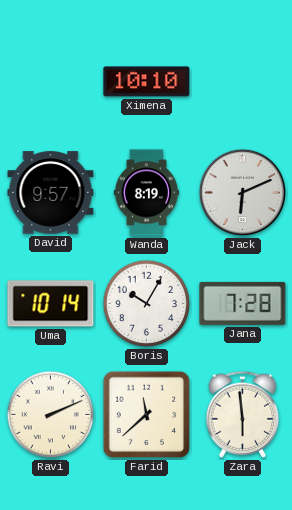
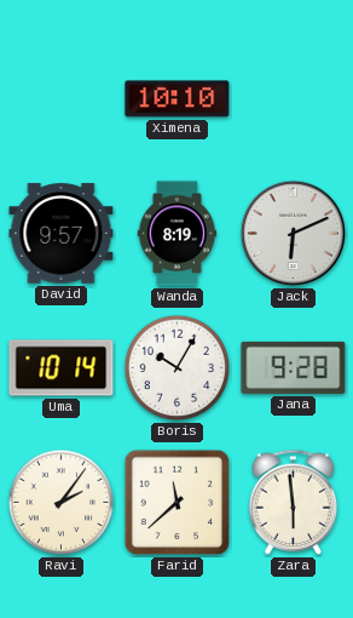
Jana: 7:28 -> 9:28 (294, 367)
Ravi: 2:11 -> 2:06 (62, 503)
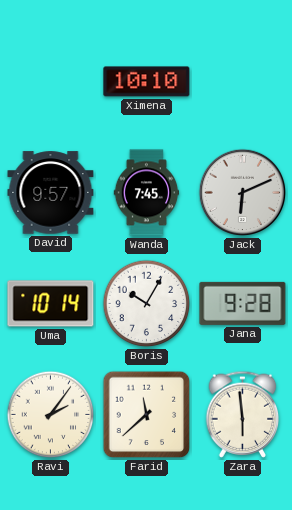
Wanda: 8:19 -> 7:45 (147, 193)
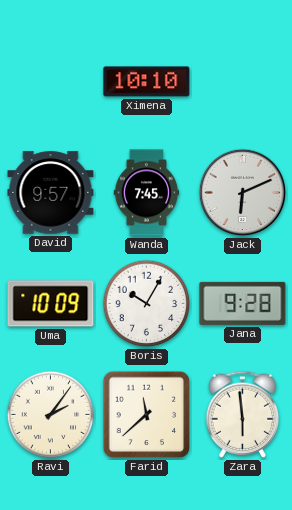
Uma: 10:14 -> 10:09 (51, 304)
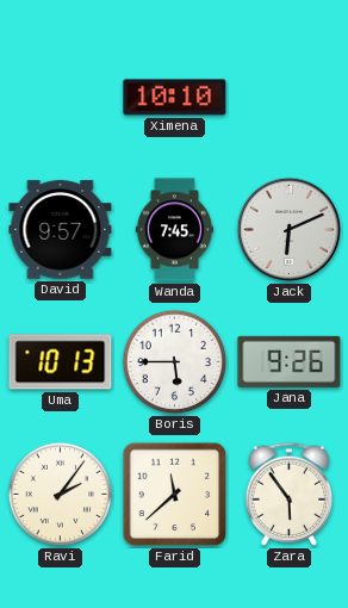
Uma: 10:09 -> 10:13 (61, 362)
Boris: 10:05 -> 5:45 (175, 362)
Jana: 9:28 -> 9:26 (290, 361)
Zara: 5:59 -> 5:54 (290, 494)
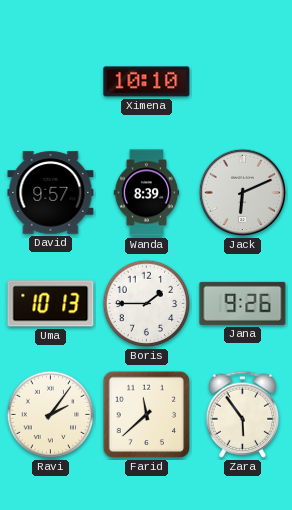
Wanda: 7:45 -> 8:39 (147, 193)
Boris: 5:45 -> 1:45 (147, 304)
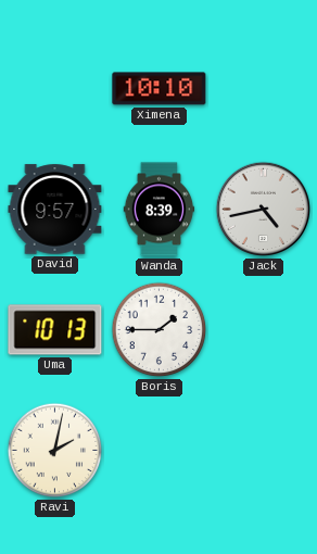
Jack: 6:11 -> 4:43 (264, 210)
Jana: 9:26 -> none (243, 303)
Ravi: 2:06 -> 2:02 (55, 451)
Farid: 11:38 -> none (147, 415)
Zara: 5:54 -> none (243, 414)
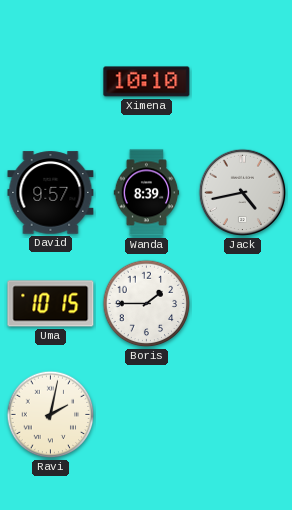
Uma: 10:13 -> 10:15 (51, 304)
